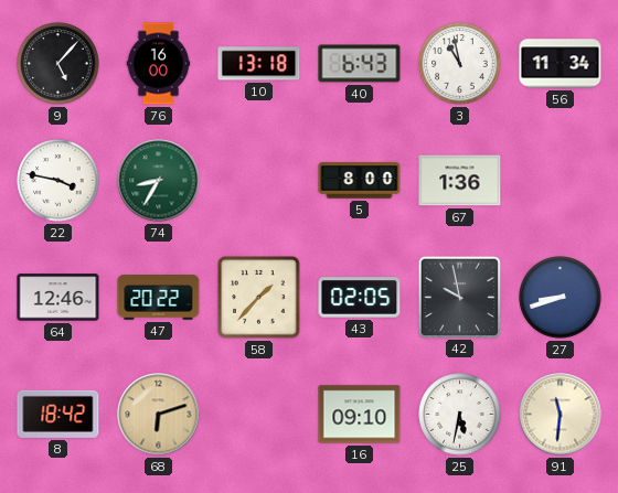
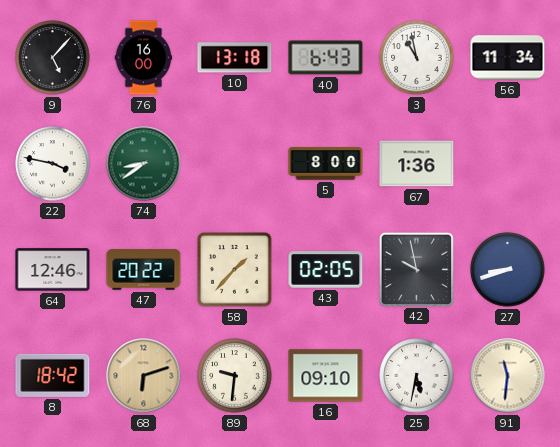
74: 8:35 -> 8:39 (144, 164)
89: none -> 9:31 (235, 376)
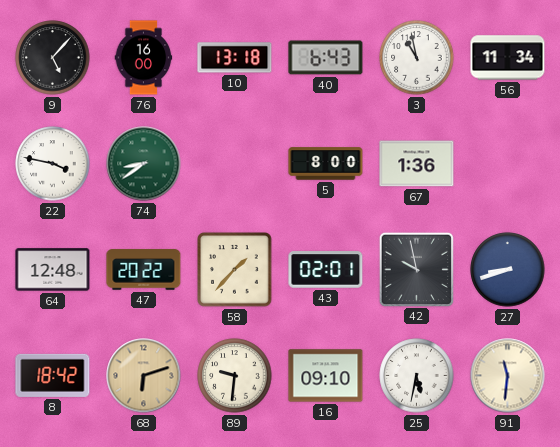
64: 12:46 -> 12:48 (53, 270)
43: 02:05 -> 02:01 (326, 270)
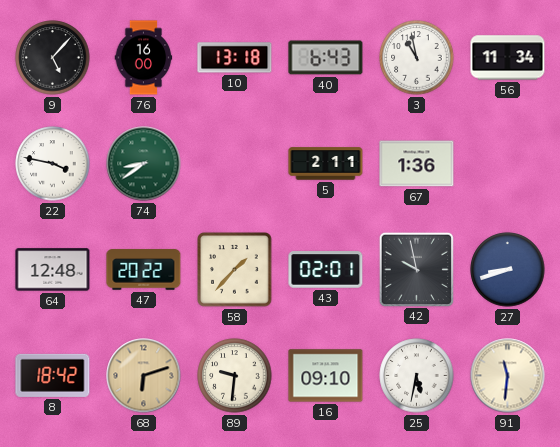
5: 8:00 -> 2:11 (326, 164)
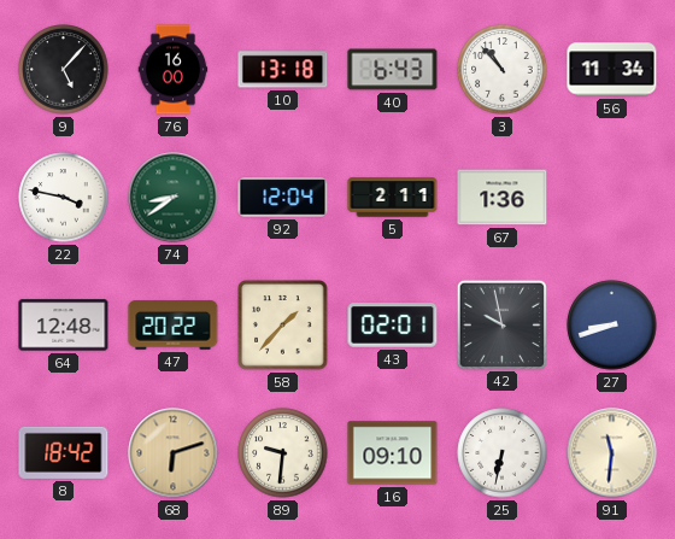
3: 10:58 -> 10:53 (503, 70)
92: none -> 12:04 (283, 198)
25: 5:32 -> 6:32 (503, 453)
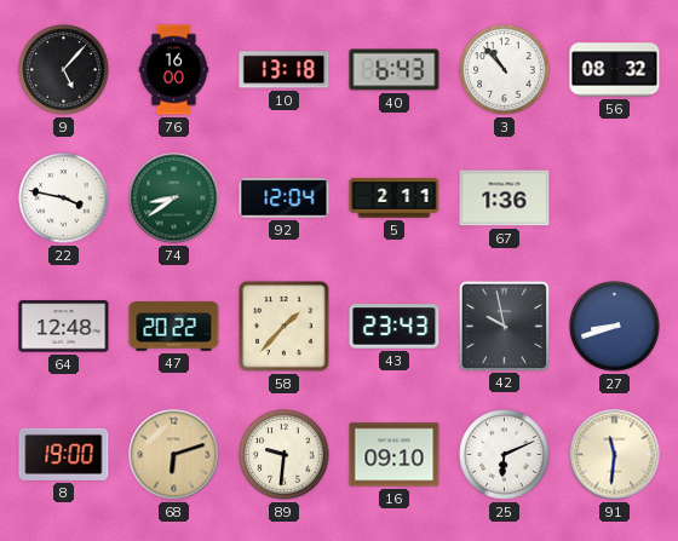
56: 11:34 -> 08:32 (615, 70)
43: 02:01 -> 23:43 (395, 327)
8: 18:42 -> 19:00 (64, 454)
25: 6:32 -> 6:11 (505, 455)
